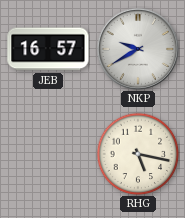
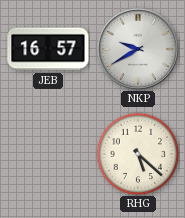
RHG: 5:17 -> 5:22 (138, 154)
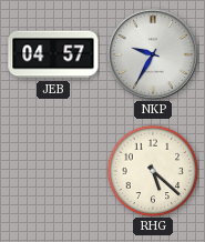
JEB: 16:57 -> 04:57 (53, 54)
NKP: 9:40 -> 9:35 (152, 53)
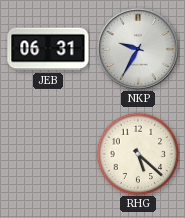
JEB: 04:57 -> 06:31 (48, 49)
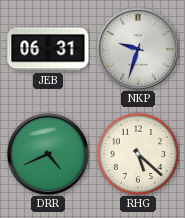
NKP: 9:35 -> 9:33 (137, 48)
DRR: none -> 4:41 (47, 153)
